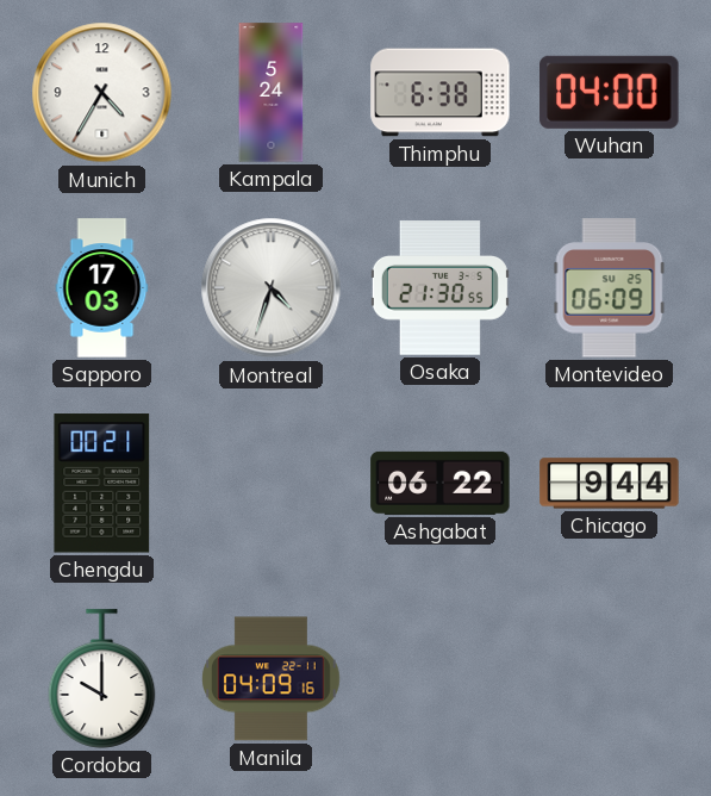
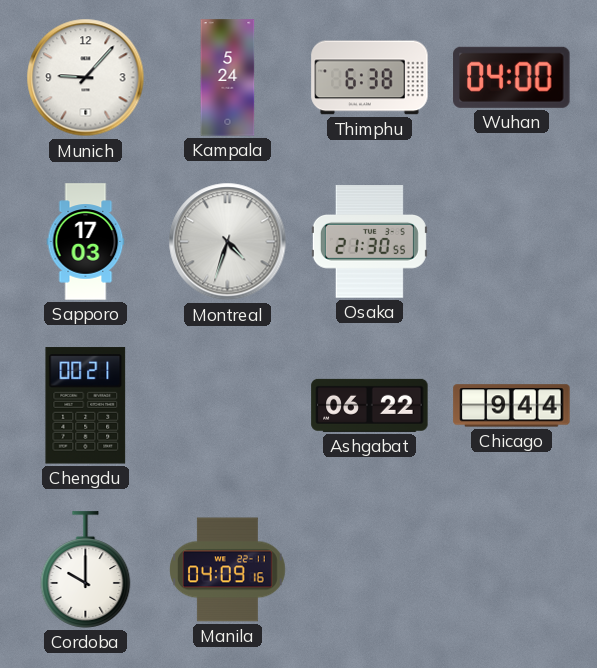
Munich: 4:35 -> 9:07 (86, 78)
Montevideo: 06:09 -> none (610, 288)
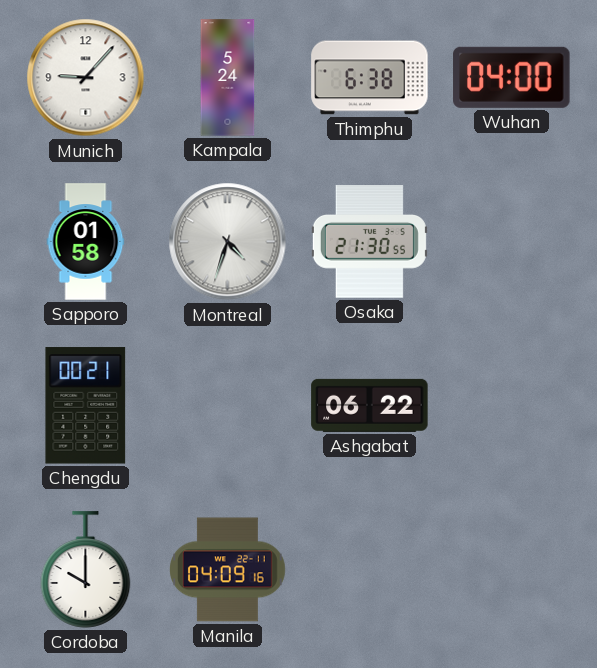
Sapporo: 17:03 -> 01:58 (86, 242)
Chicago: 9:44 -> none (512, 406)
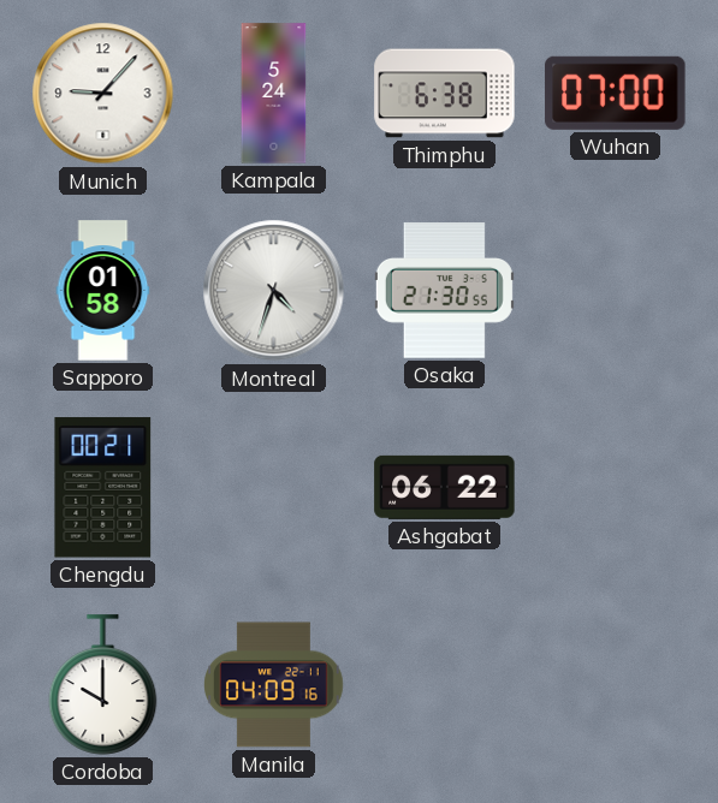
Wuhan: 04:00 -> 07:00 (616, 93)
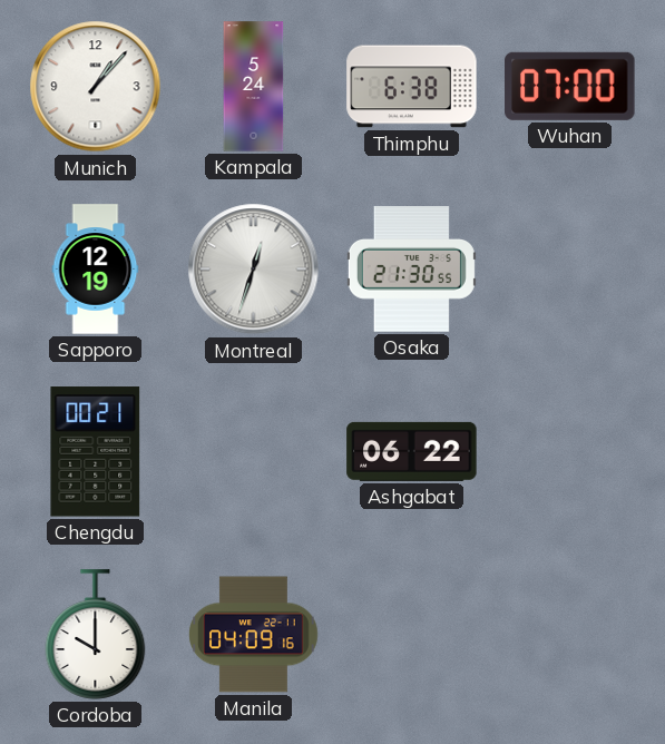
Munich: 9:07 -> 1:07 (96, 87)
Sapporo: 01:58 -> 12:19 (96, 270)
Montreal: 4:33 -> 12:33 (254, 270)
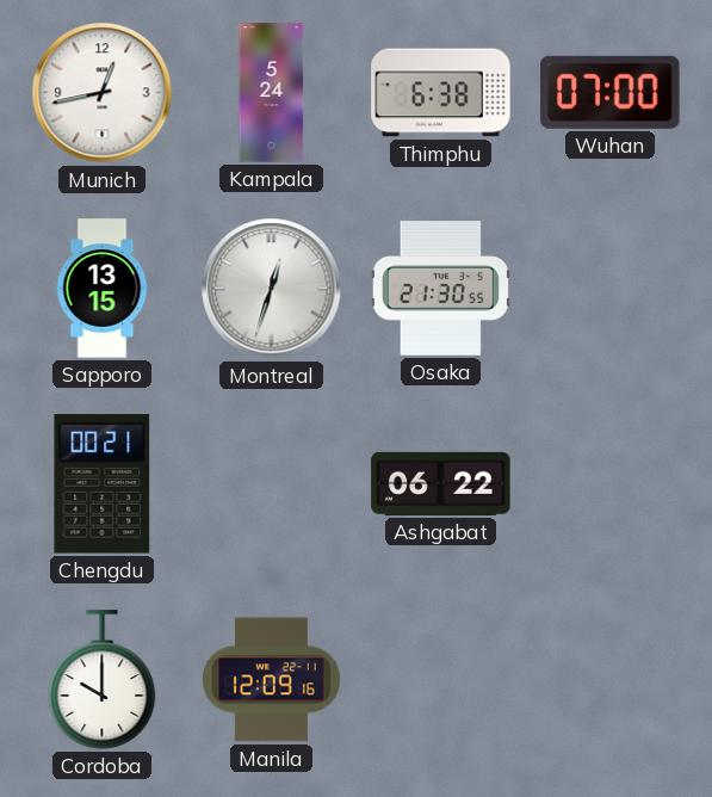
Munich: 1:07 -> 12:43 (103, 93)
Sapporo: 12:19 -> 13:15 (103, 289)
Manila: 04:09 -> 12:09 (272, 680)
